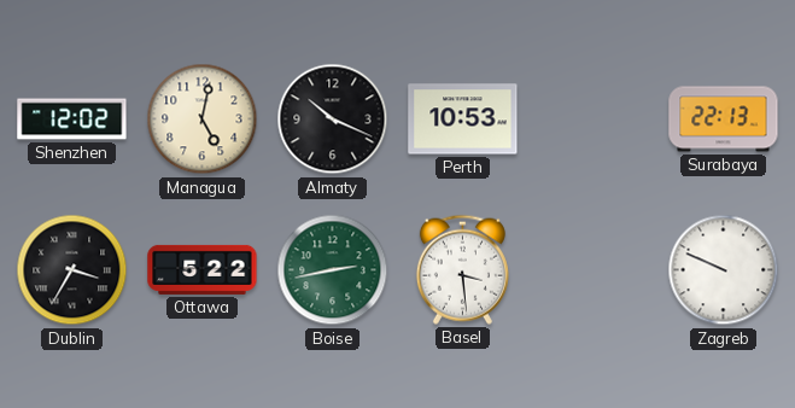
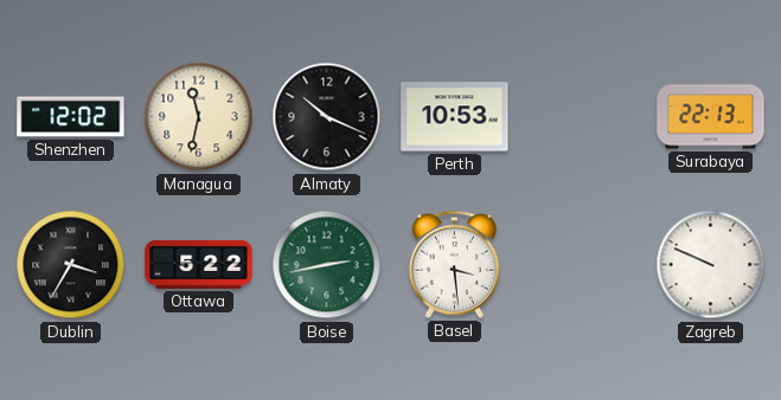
Managua: 5:02 -> 11:32 (199, 117)
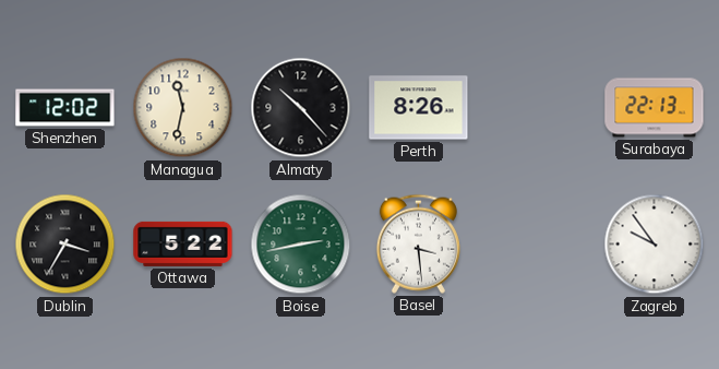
Almaty: 10:19 -> 10:23 (301, 108)
Perth: 10:53 -> 8:26 (419, 108)
Zagreb: 9:49 -> 9:54 (655, 245)
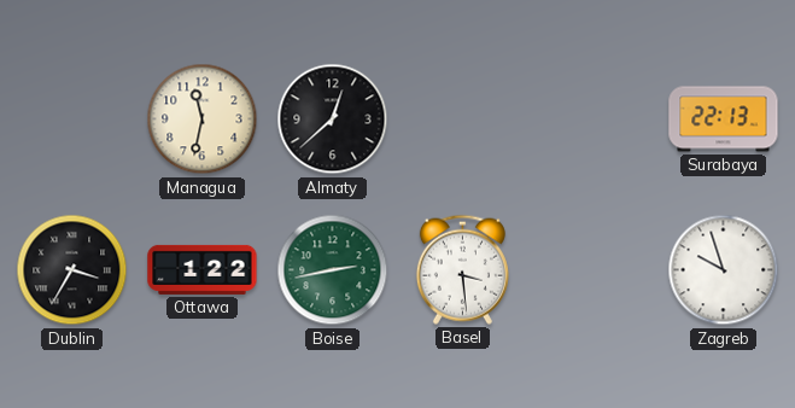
Shenzhen: 12:02 -> none (65, 108)
Almaty: 10:23 -> 12:38 (333, 120)
Perth: 8:26 -> none (419, 108)
Ottawa: 5:22 -> 1:22 (203, 269)
Zagreb: 9:54 -> 9:57 (724, 270)
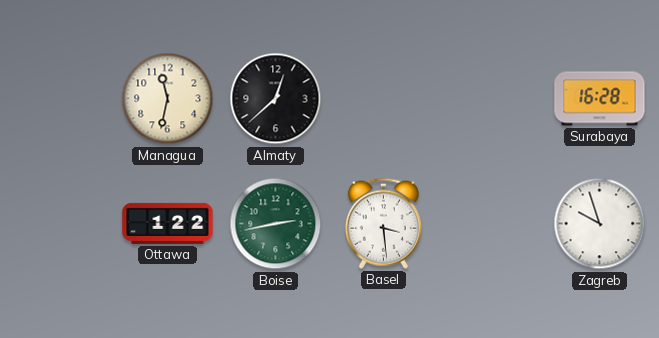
Surabaya: 22:13 -> 16:28 (600, 99)
Dublin: 3:35 -> none (72, 270)
